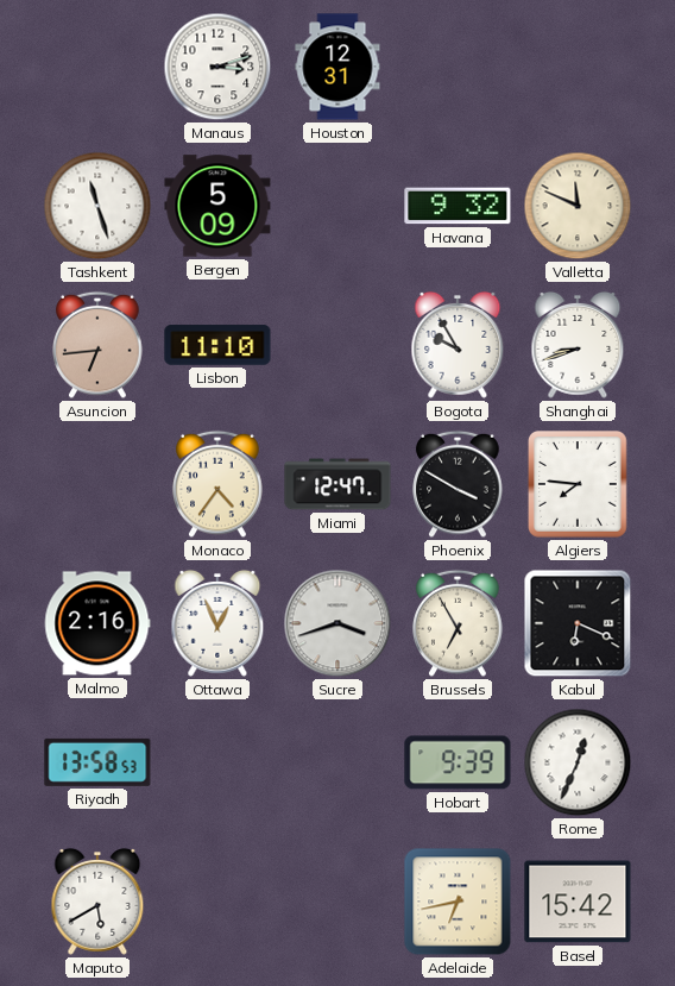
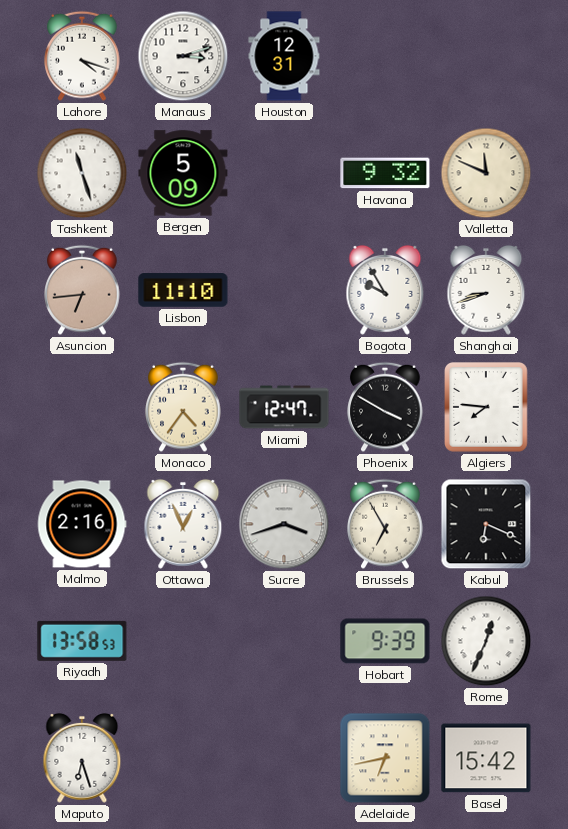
Lahore: none -> 4:18 (82, 56)
Maputo: 5:40 -> 6:27 (82, 758)
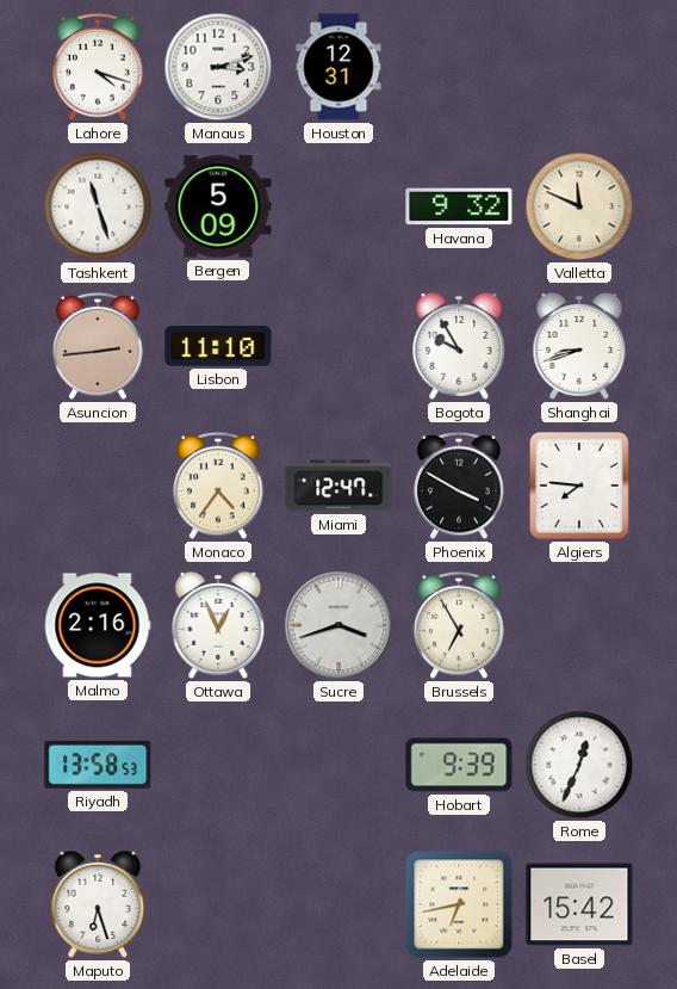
Asuncion: 6:44 -> 2:44 (98, 346)
Kabul: 6:19 -> none (486, 524)
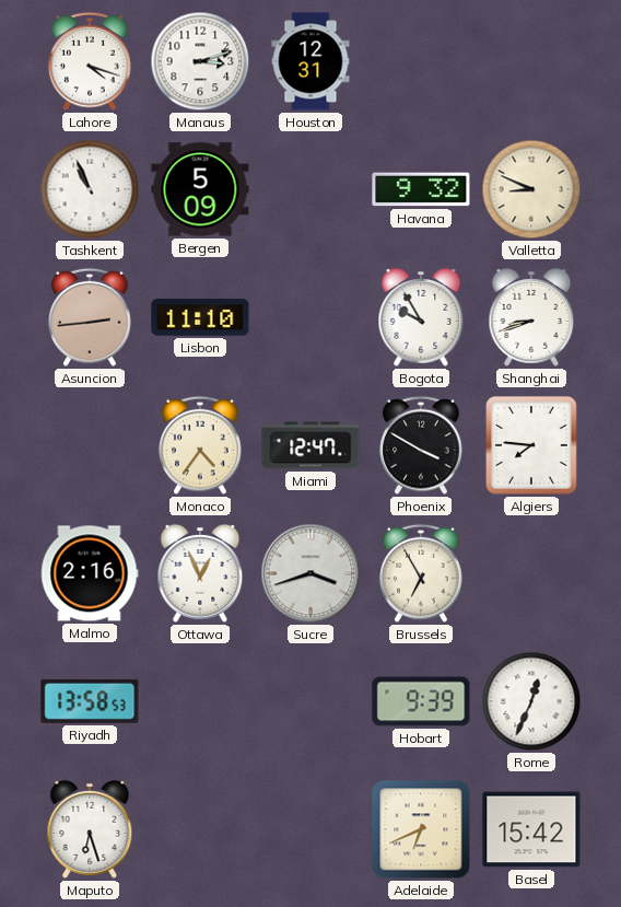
Tashkent: 11:27 -> 10:56 (90, 189)
Valletta: 11:49 -> 8:49 (531, 189)
Adelaide: 6:43 -> 6:41 (421, 829)
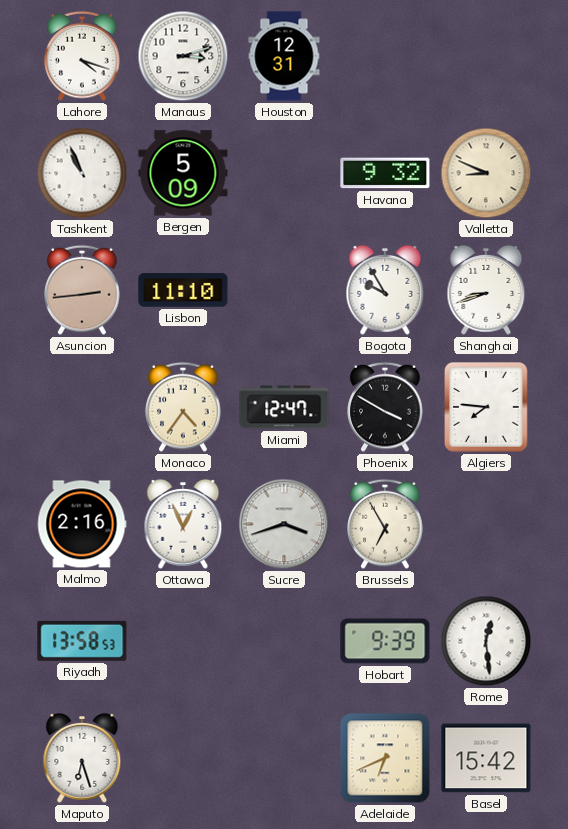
Rome: 12:34 -> 12:29 (486, 641)
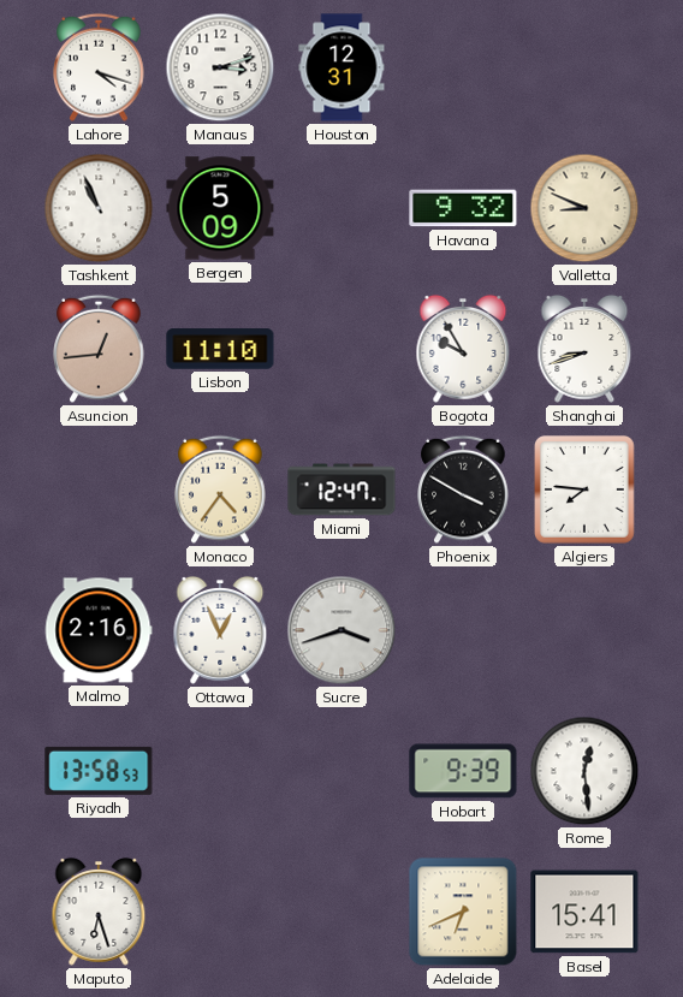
Asuncion: 2:44 -> 12:44 (99, 349)
Brussels: 6:55 -> none (385, 524)
Basel: 15:42 -> 15:41 (584, 912)
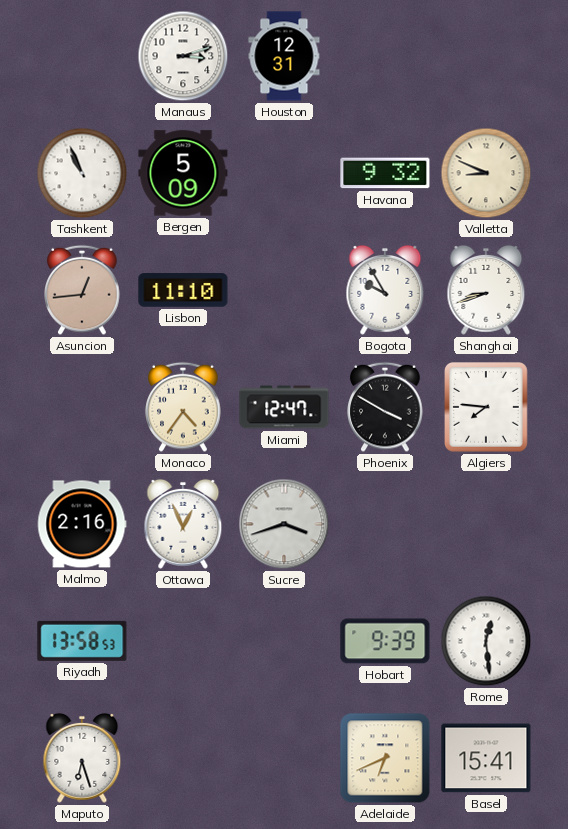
Lahore: 4:18 -> none (99, 67)
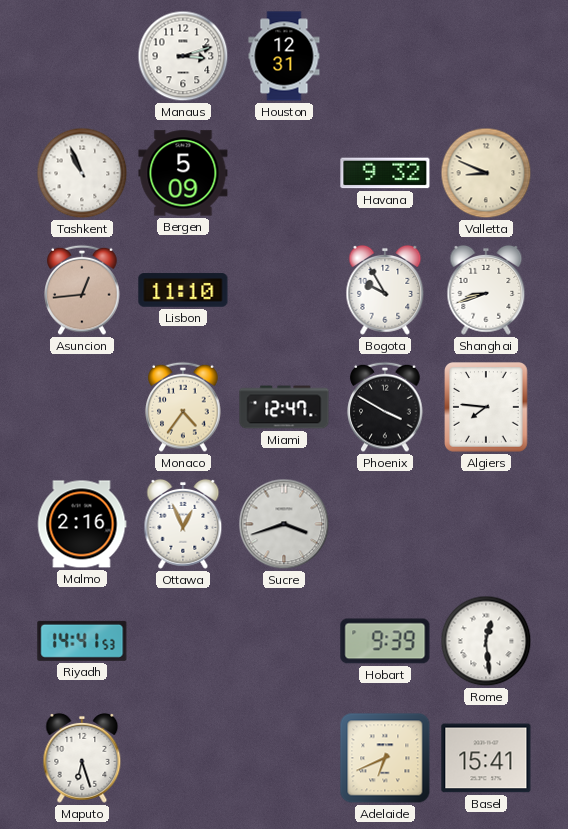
Riyadh: 13:58 -> 14:41 (82, 641)
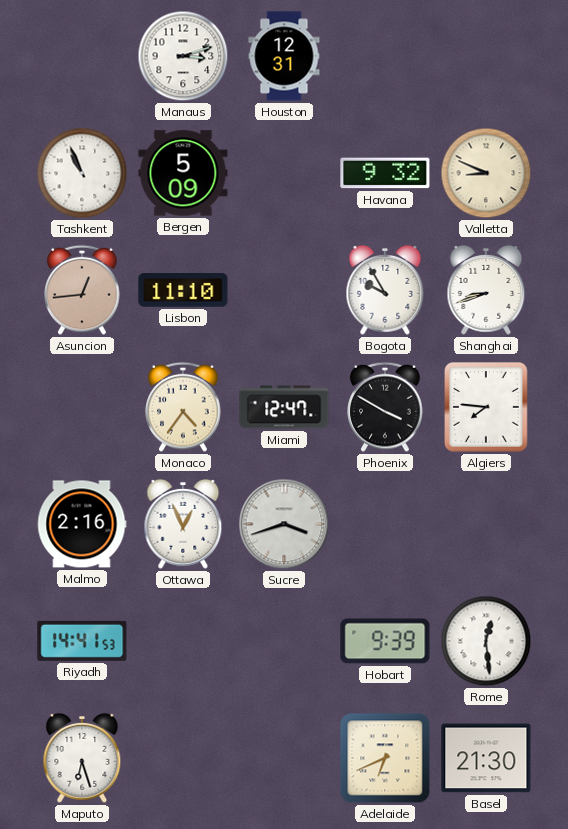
Basel: 15:41 -> 21:30 (486, 758)
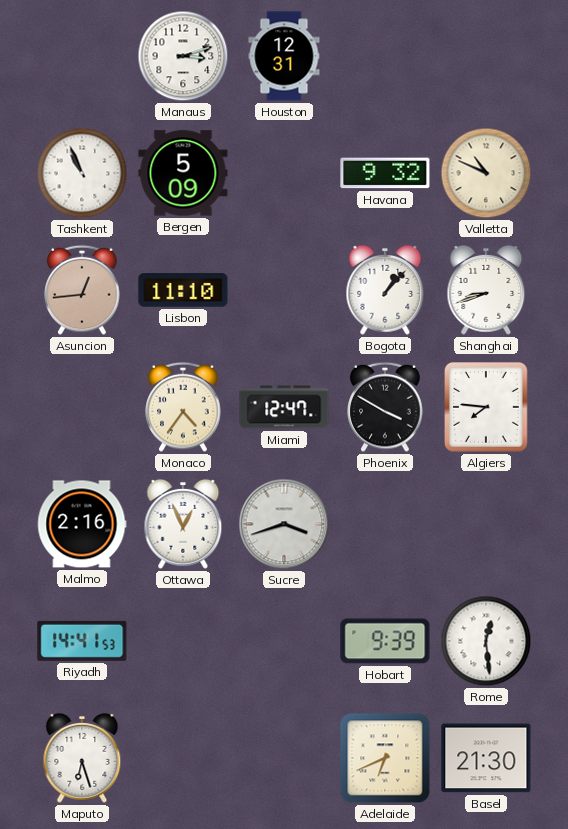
Valletta: 8:49 -> 10:49 (486, 173)
Bogota: 9:55 -> 1:07 (385, 290)
